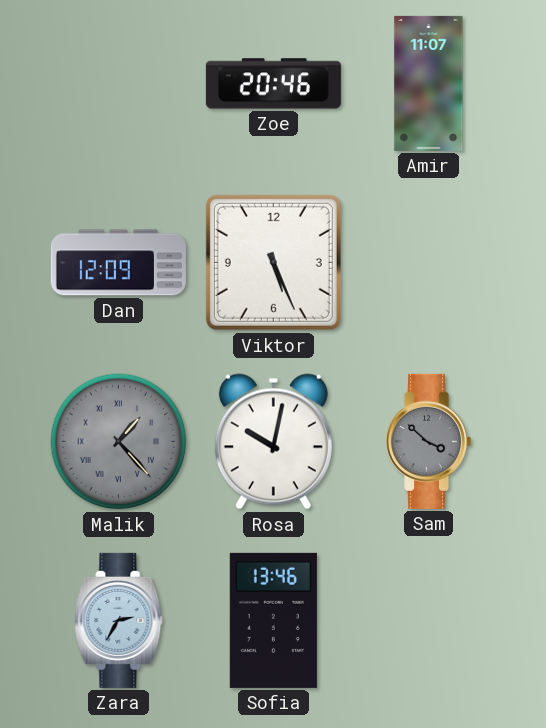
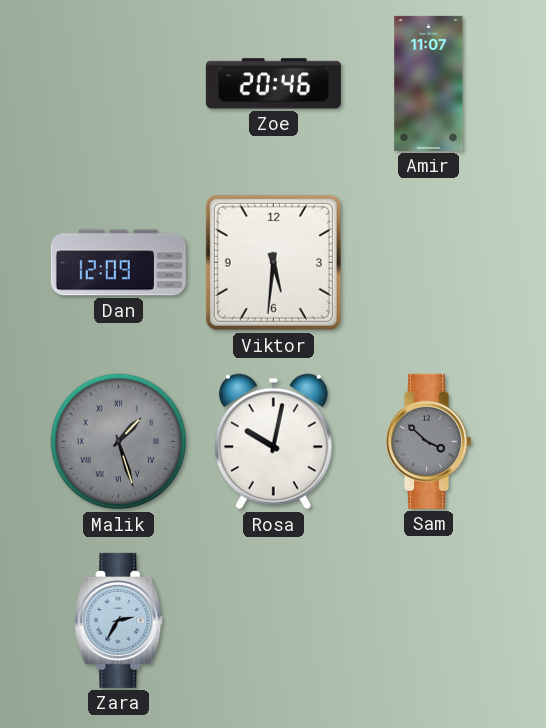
Viktor: 5:26 -> 5:31 (273, 262)
Malik: 1:23 -> 1:27 (119, 442)
Sofia: 13:46 -> none (273, 620)
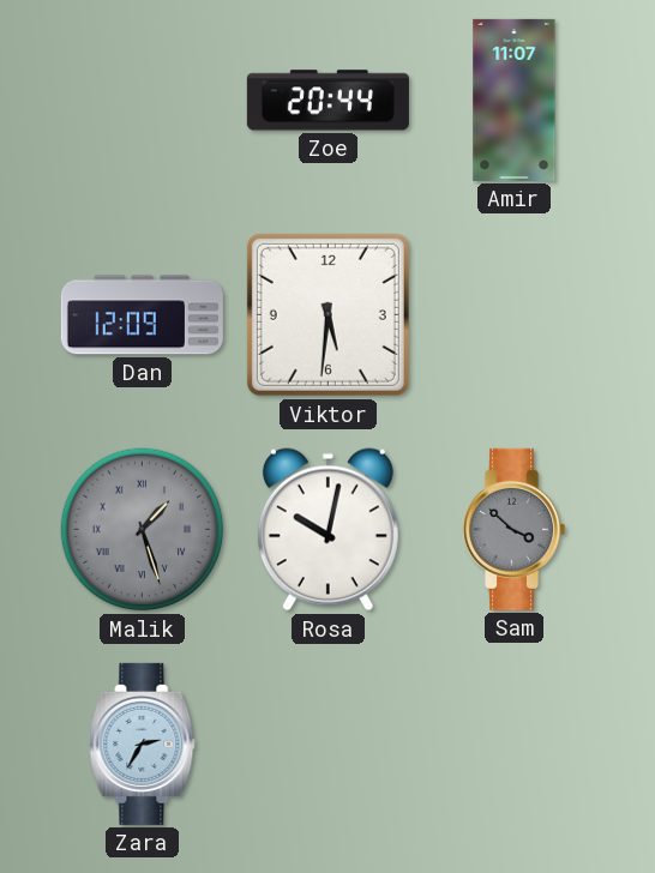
Zoe: 20:46 -> 20:44 (327, 101)
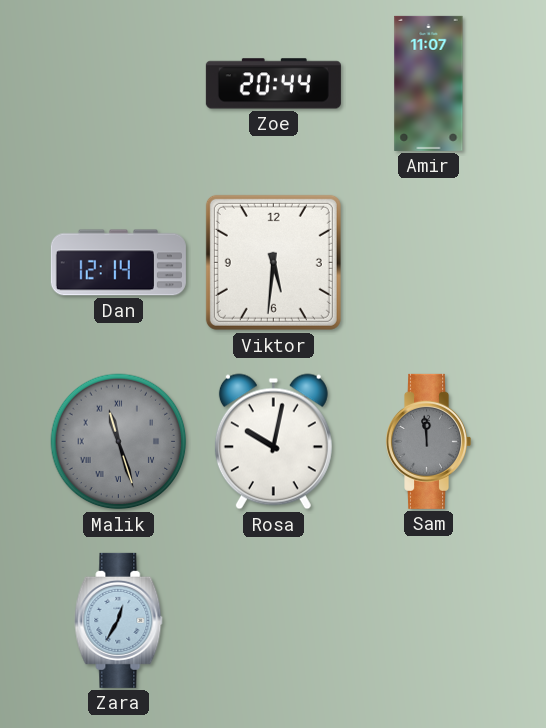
Dan: 12:09 -> 12:14 (118, 263)
Malik: 1:27 -> 11:27 (119, 442)
Sam: 3:52 -> 11:59 (429, 441)
Zara: 2:35 -> 12:35 (119, 620)
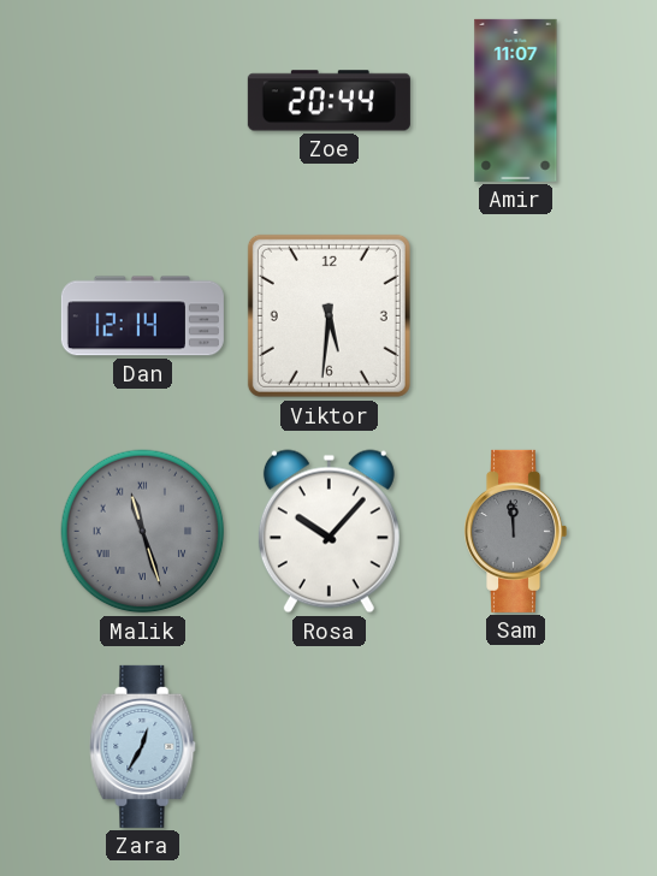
Rosa: 10:02 -> 10:07 (328, 532)
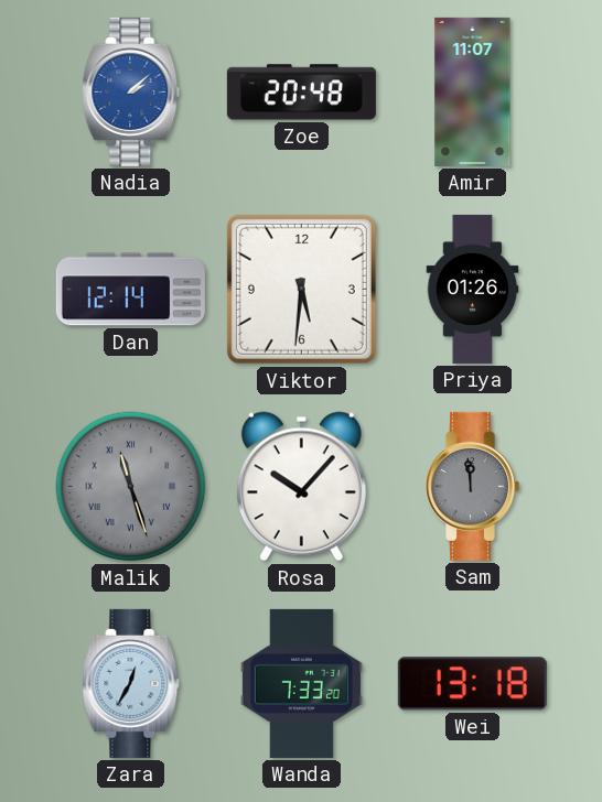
Nadia: none -> 2:08 (131, 91)
Zoe: 20:44 -> 20:48 (301, 93)
Priya: none -> 01:26 (473, 289)
Wanda: none -> 7:33 (301, 683)
Wei: none -> 13:18 (472, 684)
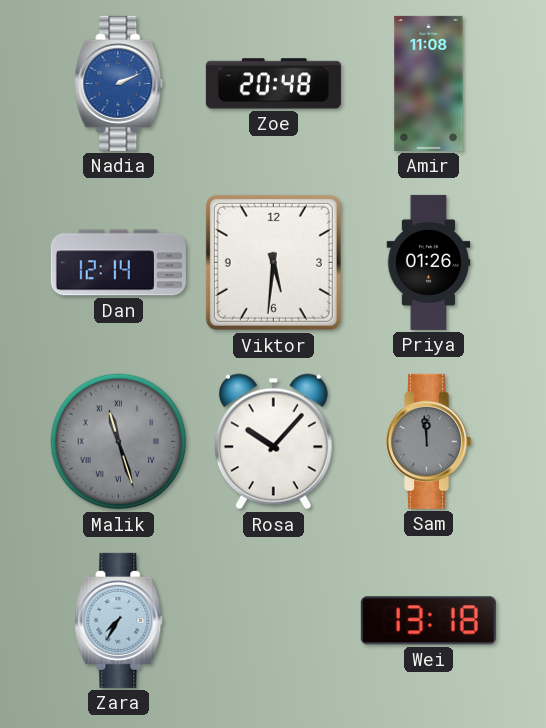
Nadia: 2:08 -> 2:11 (119, 83)
Amir: 11:07 -> 11:08 (429, 83)
Zara: 12:35 -> 7:35 (119, 620)
Wanda: 7:33 -> none (301, 683)
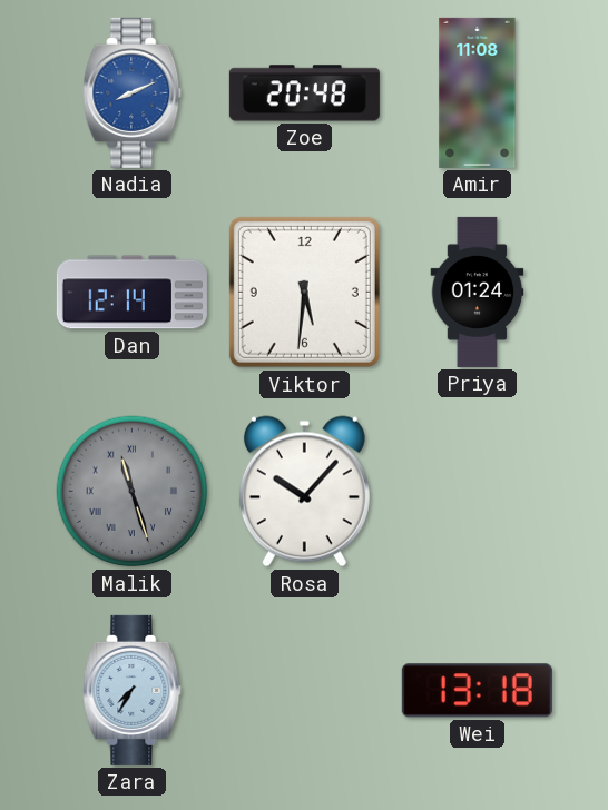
Nadia: 2:11 -> 8:11 (133, 92)
Priya: 01:26 -> 01:24 (478, 292)
Sam: 11:59 -> none (429, 441)
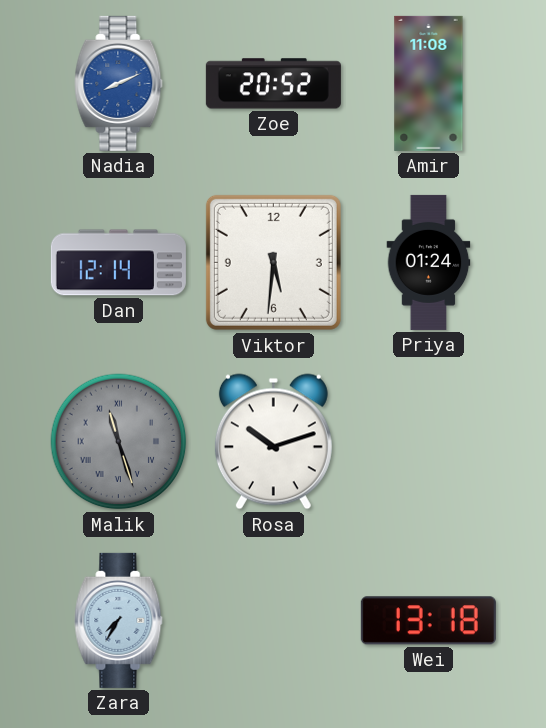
Zoe: 20:48 -> 20:52 (273, 84)
Rosa: 10:07 -> 10:12 (273, 442)
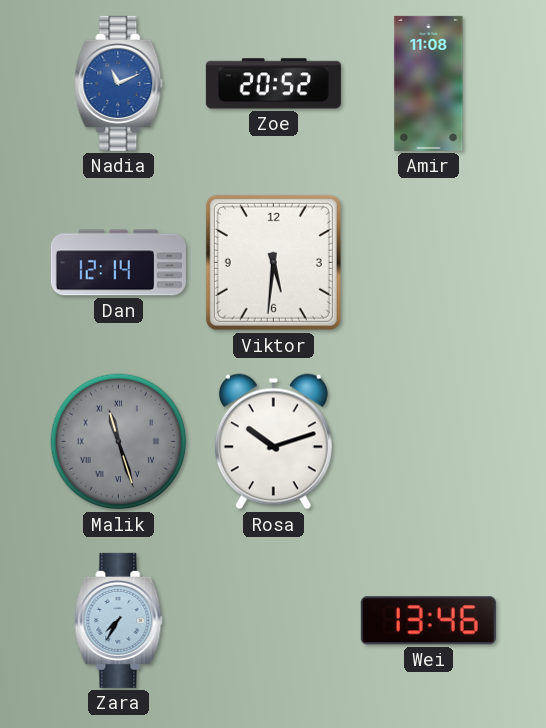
Nadia: 8:11 -> 11:11 (119, 83)
Priya: 01:24 -> none (429, 262)
Wei: 13:18 -> 13:46 (428, 621)
